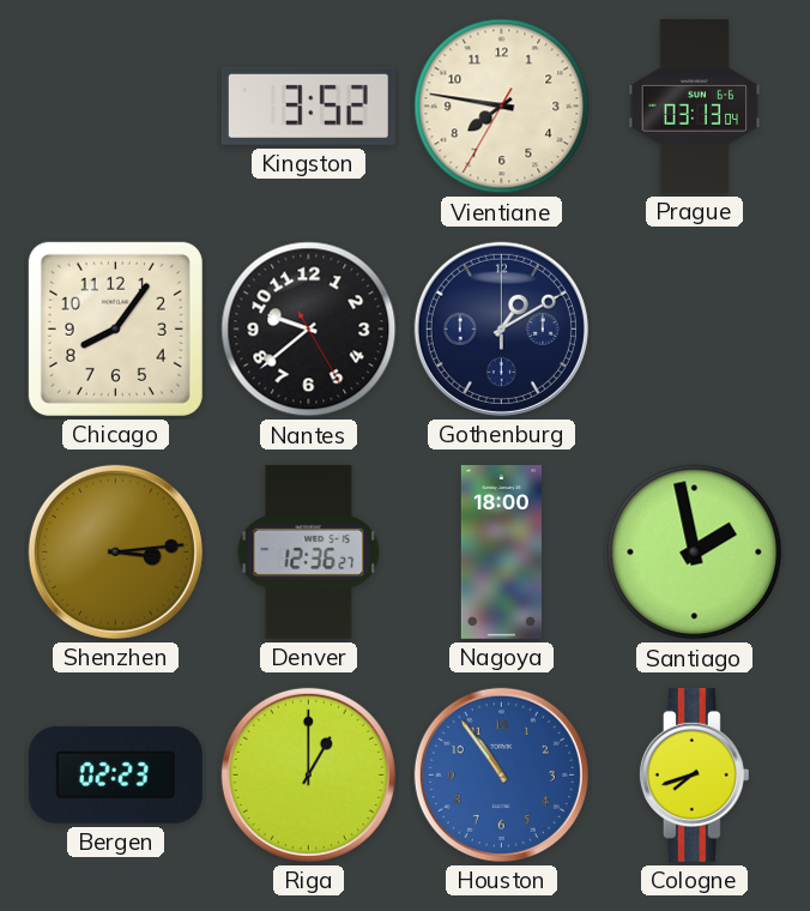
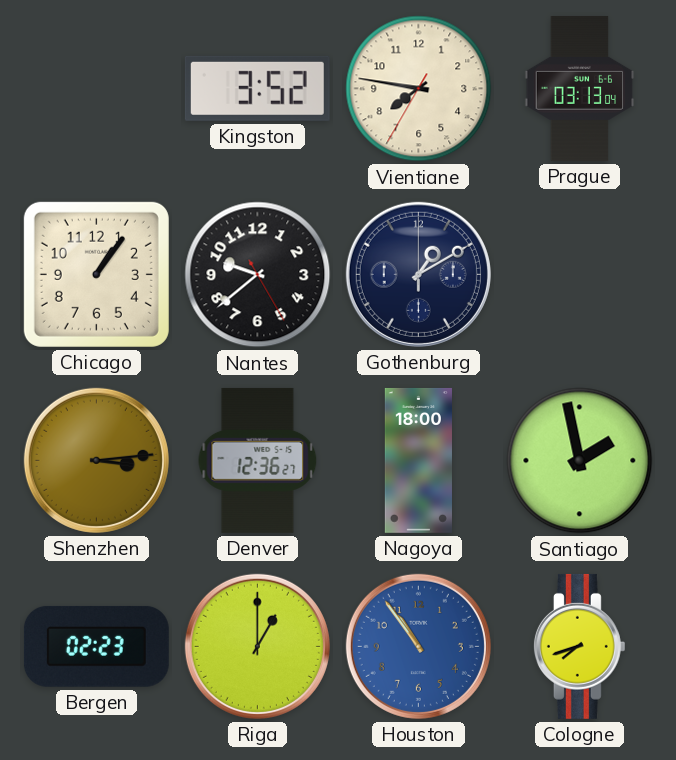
Chicago: 8:06 -> 1:06 (96, 274)
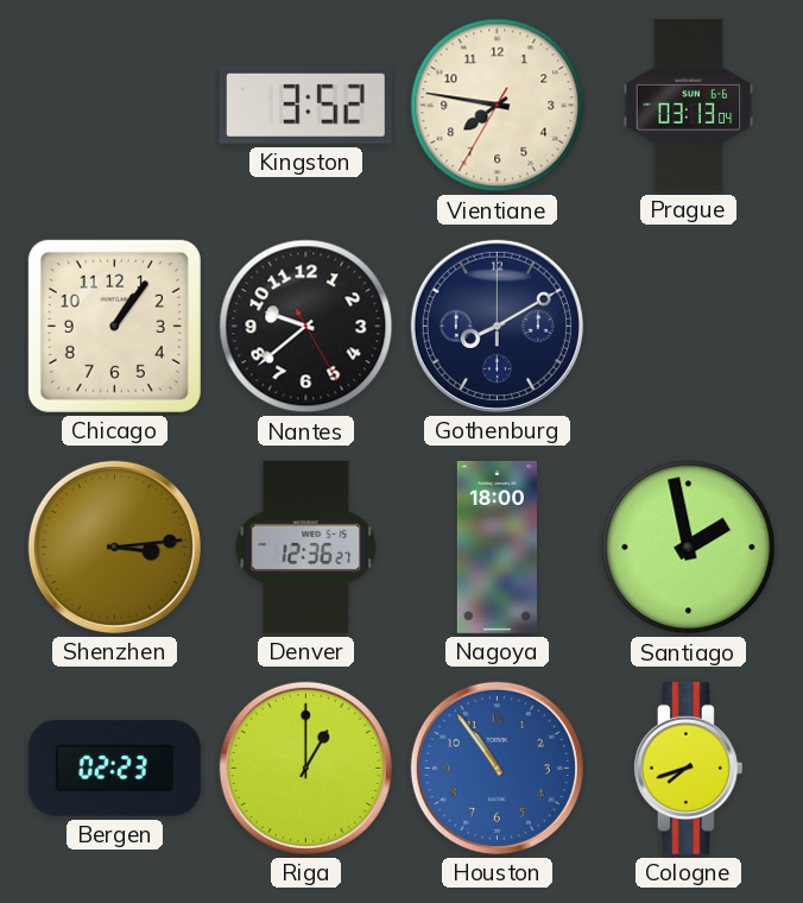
Gothenburg: 1:10 -> 8:10 (497, 326)
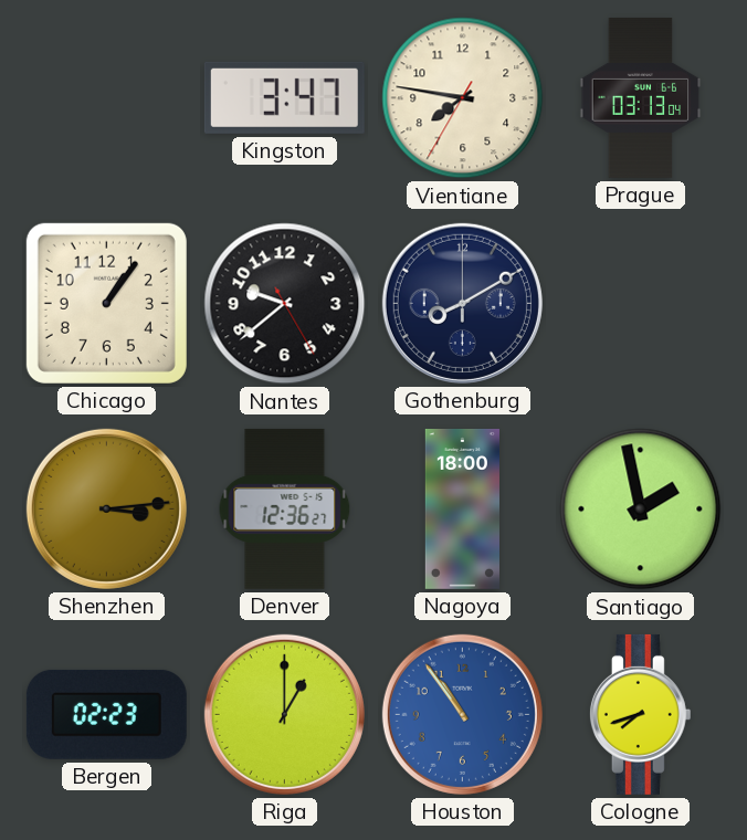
Kingston: 3:52 -> 3:47 (284, 97)
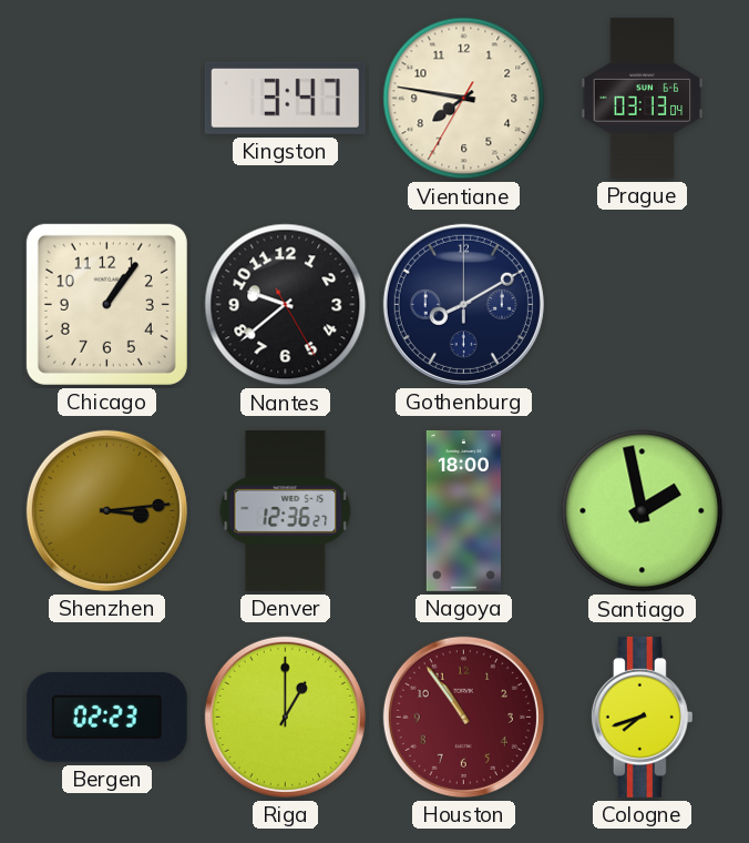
Houston dial: blue -> burgundy (463, 717)
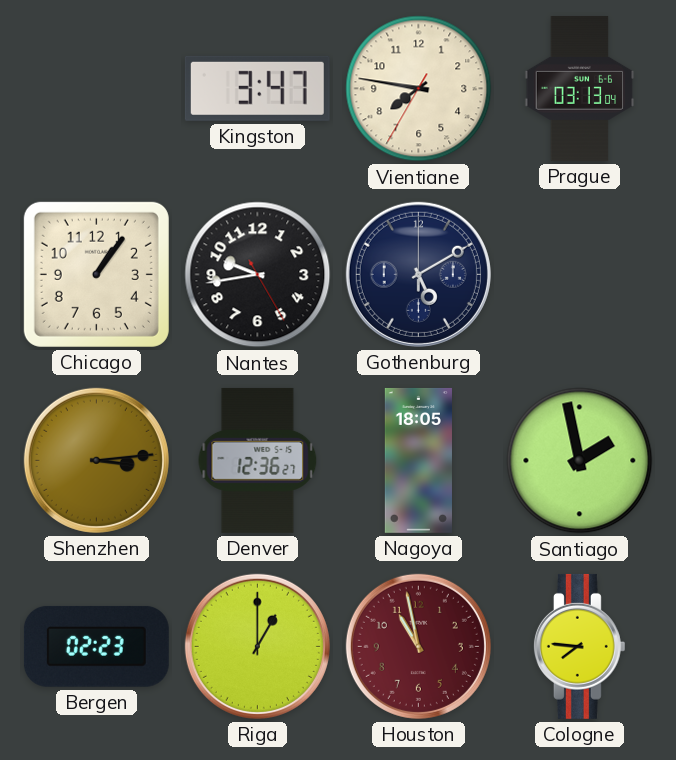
Nantes: 9:38 -> 9:43 (258, 275)
Gothenburg: 8:10 -> 5:10 (418, 274)
Nagoya: 18:00 -> 18:05 (418, 460)
Houston: 10:54 -> 10:58 (418, 646)
Cologne: 7:42 -> 7:46 (579, 646)
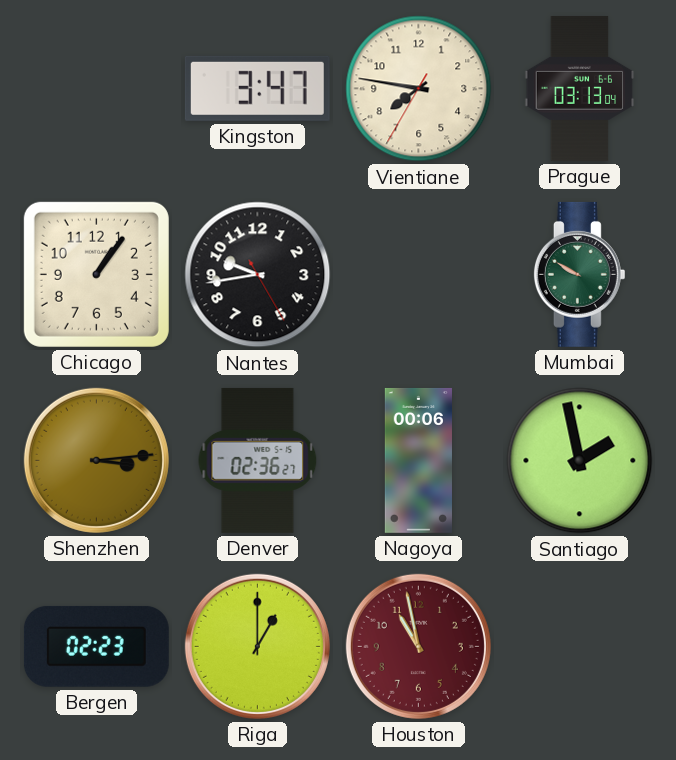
Gothenburg: 5:10 -> none (418, 274)
Mumbai: none -> 9:50 (579, 274)
Denver: 12:36 -> 02:36 (258, 460)
Nagoya: 18:05 -> 00:06 (418, 460)
Cologne: 7:46 -> none (579, 646)
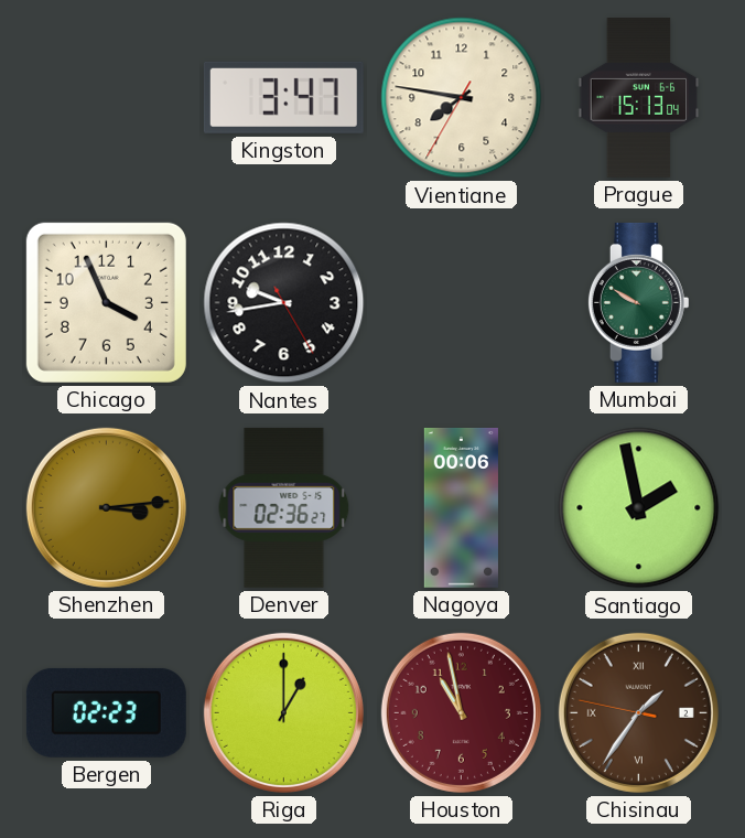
Prague: 03:13 -> 15:13 (639, 97)
Chicago: 1:06 -> 3:56 (106, 302)
Chisinau: none -> 1:35 (638, 712)
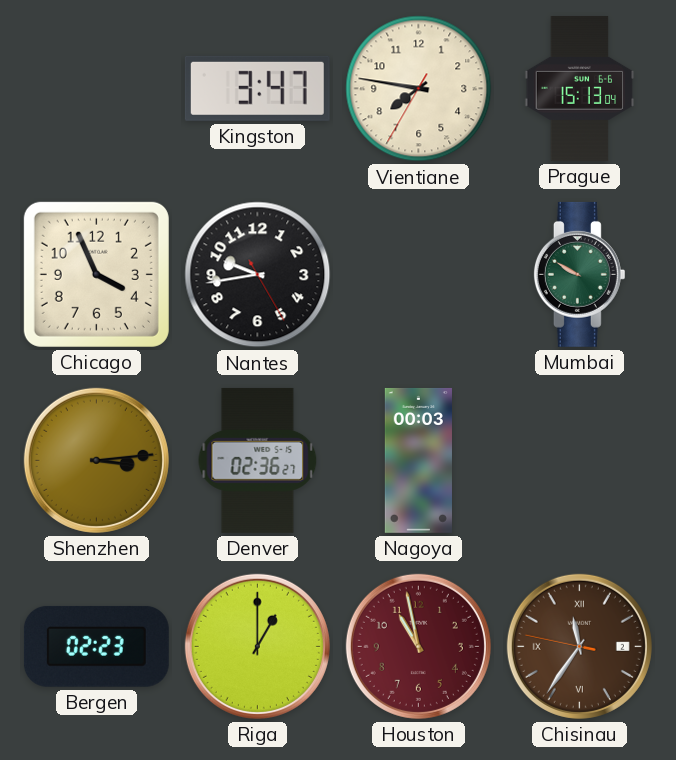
Nagoya: 00:06 -> 00:03 (418, 460)
Santiago: 1:58 -> none (639, 508)
Chisinau: 1:35 -> 11:35 (579, 646)
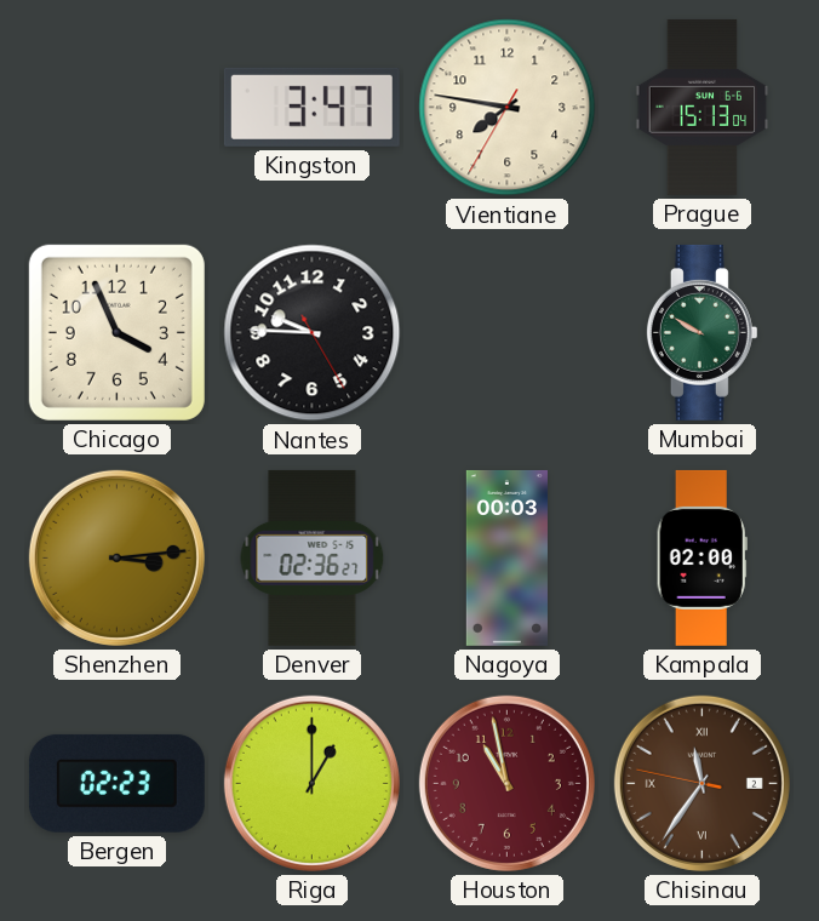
Nantes: 9:43 -> 9:45 (313, 333)
Kampala: none -> 02:00 (701, 557)
